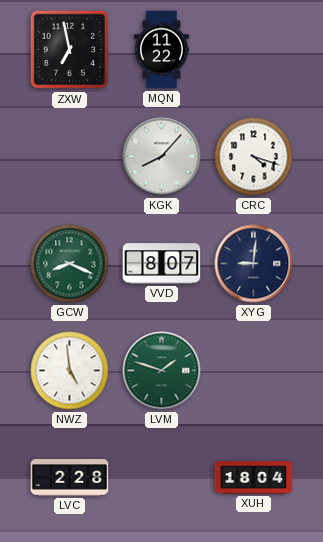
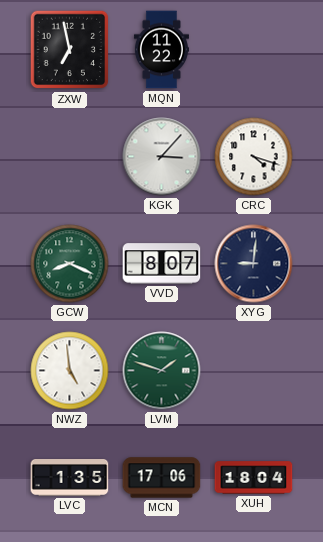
KGK: 8:07 -> 3:07 (162, 157)
LVC: 2:28 -> 1:35 (70, 478)
MCN: none -> 17:06 (162, 478)
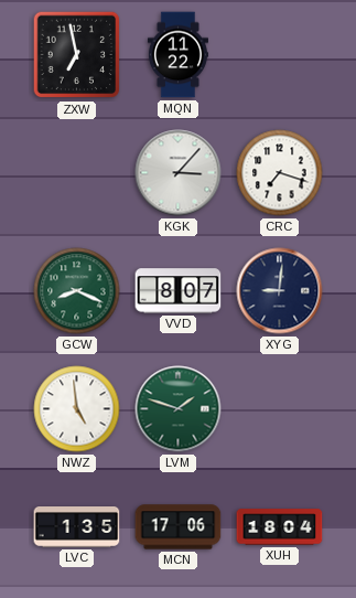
CRC: 4:18 -> 7:18 (280, 173)
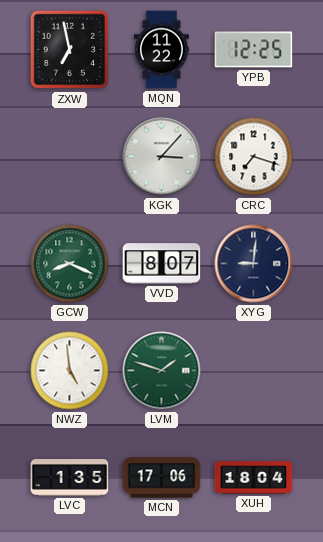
YPB: none -> 12:25 (254, 50)
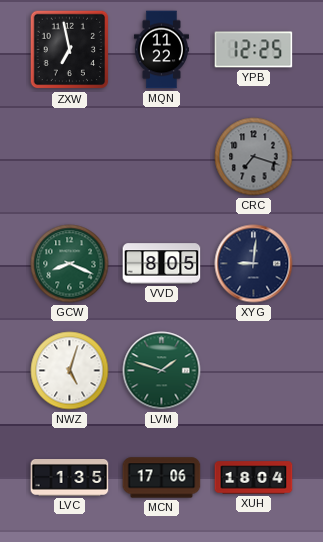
KGK: 3:07 -> none (162, 157)
CRC dial: white -> grey (254, 157)
VVD: 8:07 -> 8:05 (162, 264)
NWZ: 4:59 -> 5:03 (70, 371)
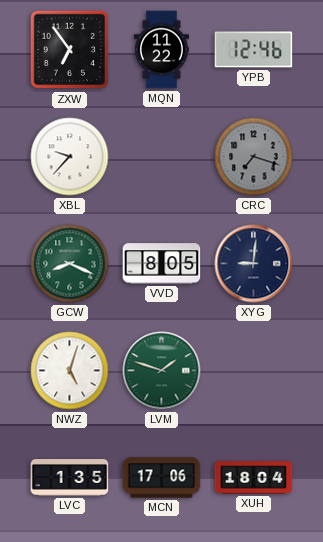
ZXW: 6:58 -> 6:54 (70, 50)
YPB: 12:25 -> 12:46 (254, 50)
XBL: none -> 9:37 (70, 157)
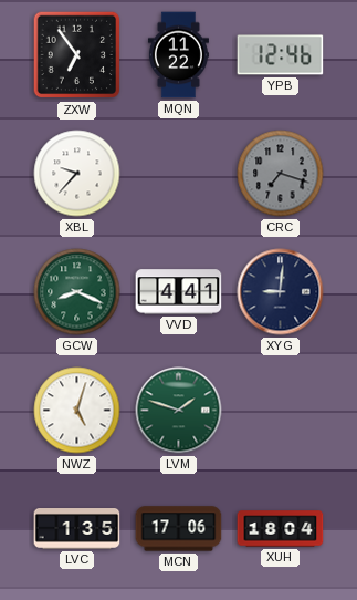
VVD: 8:05 -> 4:41 (179, 292)
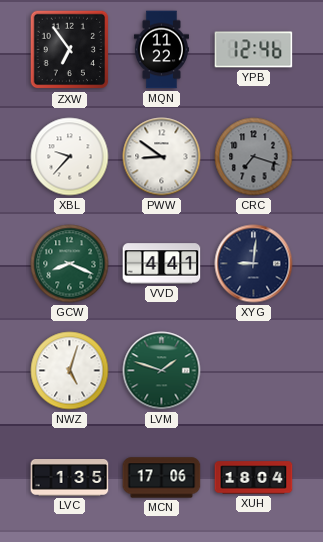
PWW: none -> 8:51 (162, 157)
